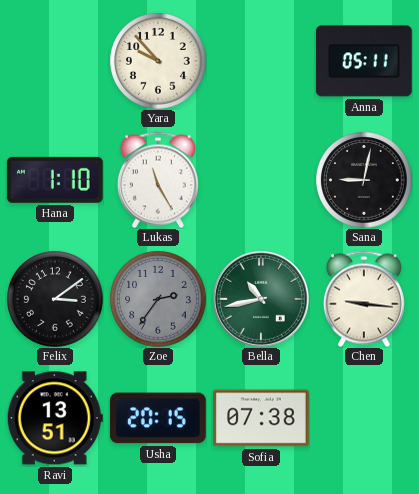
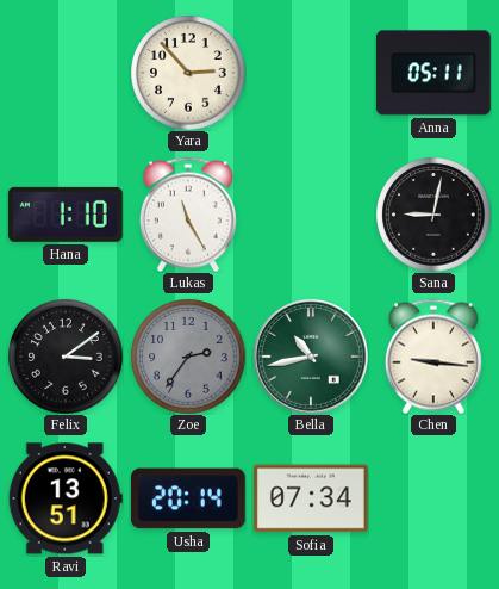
Yara: 9:53 -> 2:53 (188, 73)
Usha: 20:15 -> 20:14 (188, 498)
Sofia: 07:38 -> 07:34 (312, 498)
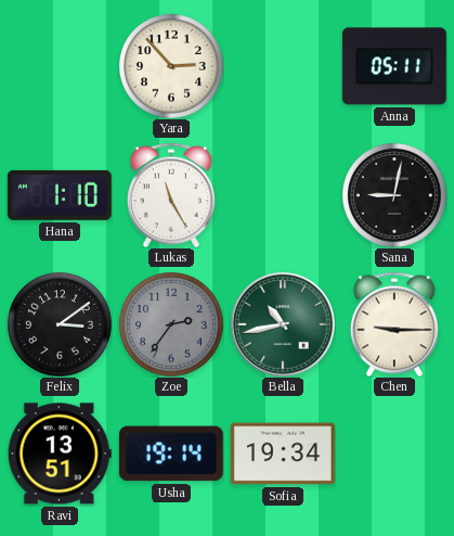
Chen: 9:16 -> 9:15 (394, 324)
Usha: 20:14 -> 19:14 (171, 454)
Sofia: 07:34 -> 19:34 (284, 454)
